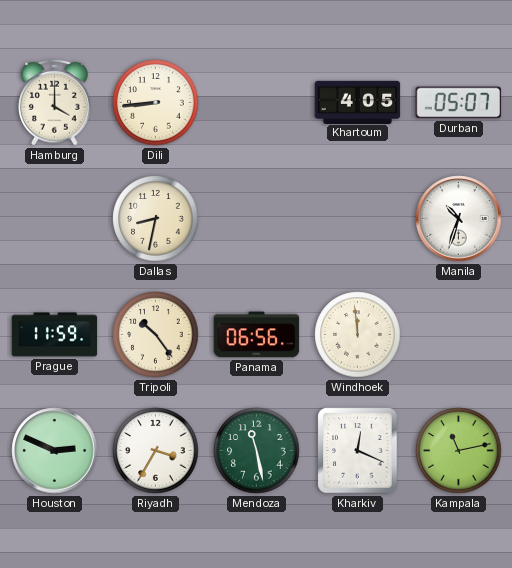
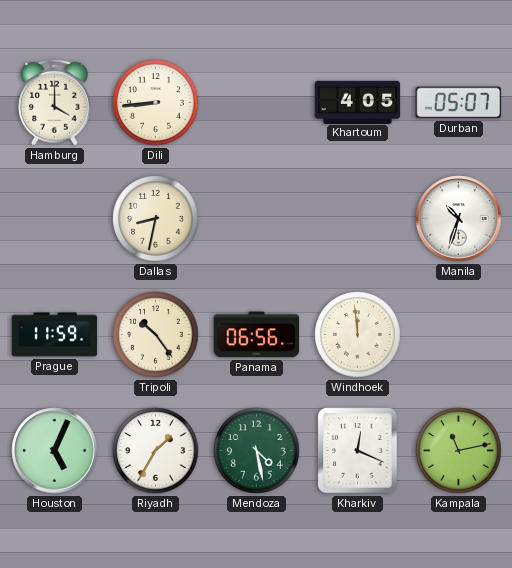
Houston: 2:49 -> 5:04 (55, 451)
Riyadh: 3:35 -> 1:35 (156, 451)
Mendoza: 11:28 -> 4:28 (257, 451)
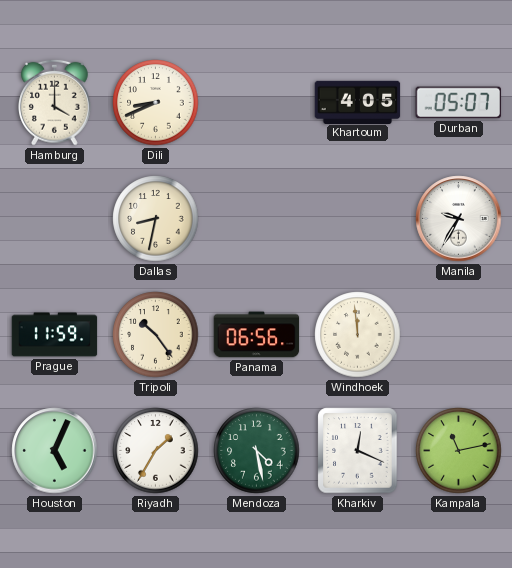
Dili: 8:44 -> 8:41 (156, 103)
Manila: 10:33 -> 9:35 (459, 219)
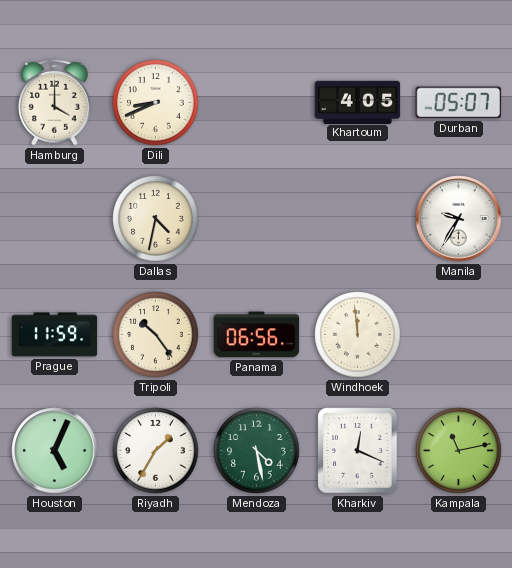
Dallas: 8:32 -> 4:32 (156, 219)
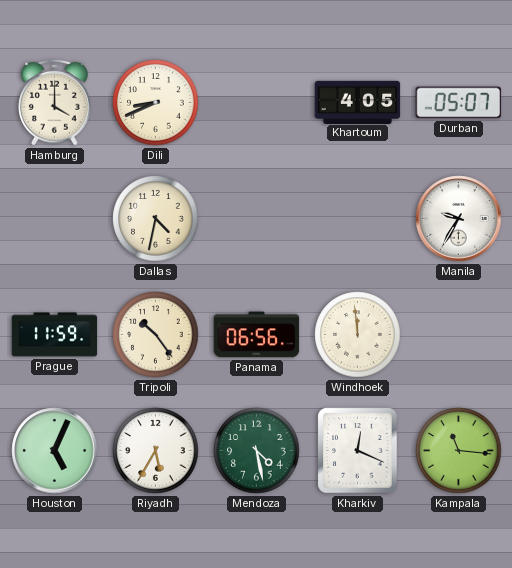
Riyadh: 1:35 -> 5:35 (156, 451)
Kampala: 11:13 -> 11:16 (459, 451)
